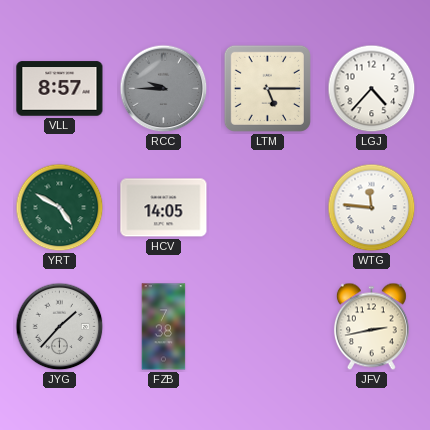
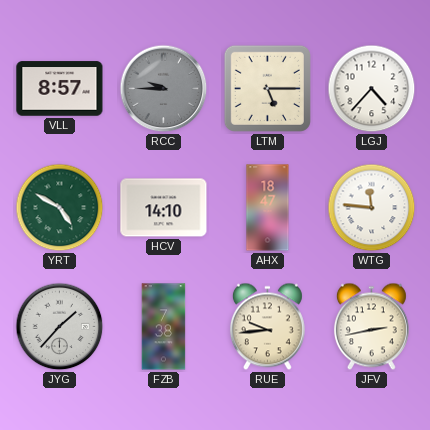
HCV: 14:05 -> 14:10 (164, 208)
AHX: none -> 18:47 (268, 208)
RUE: none -> 9:44 (267, 327)
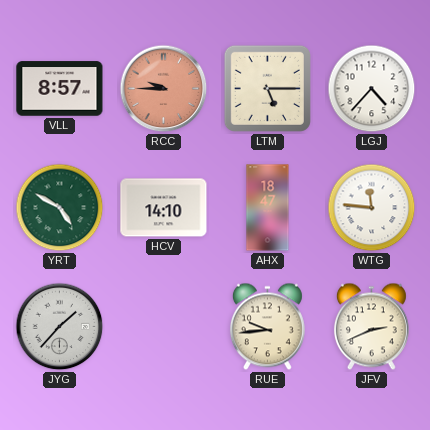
RCC dial: grey -> salmon (164, 89)
FZB: 7:38 -> none (164, 327)
JFV: 2:43 -> 2:41 (371, 327)
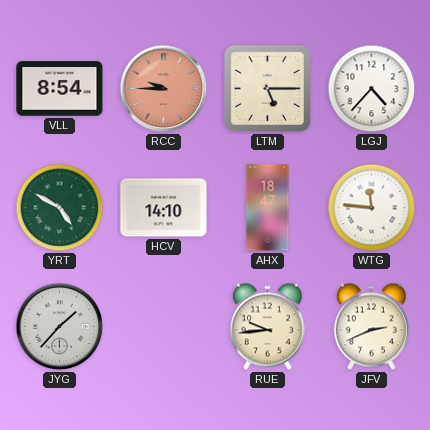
VLL: 8:57 -> 8:54 (60, 89)
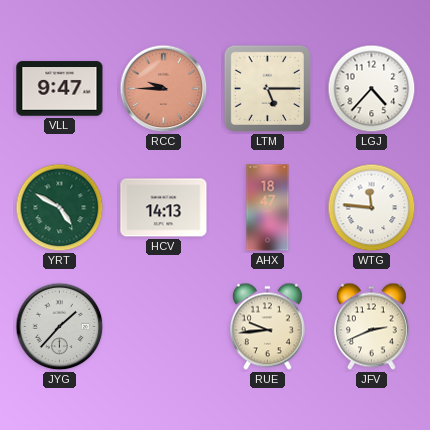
VLL: 8:54 -> 9:47 (60, 89)
HCV: 14:10 -> 14:13 (164, 208)
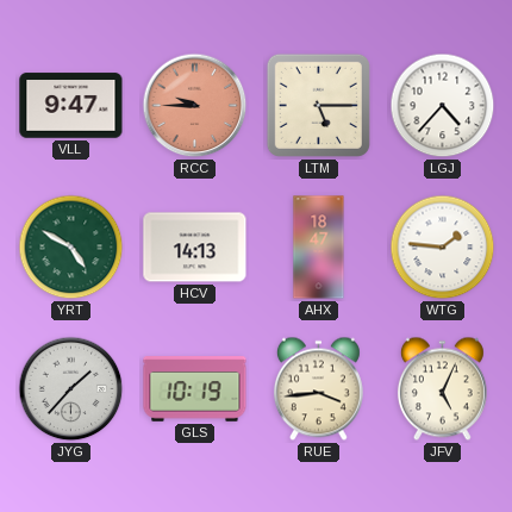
WTG: 11:46 -> 1:46 (443, 248)
GLS: none -> 10:19 (195, 389)
RUE: 9:44 -> 3:44 (318, 389)
JFV: 2:41 -> 5:04 (442, 389)
